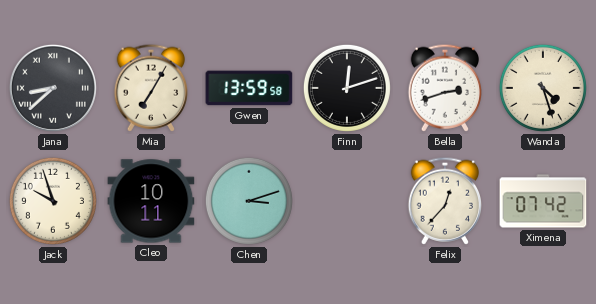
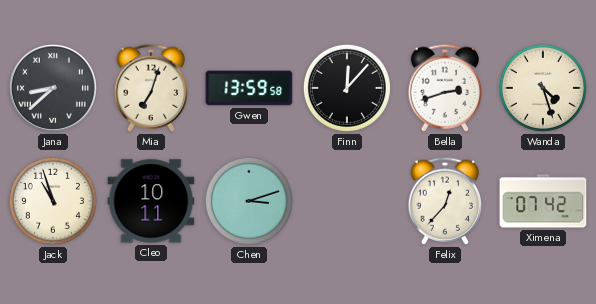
Mia: 7:05 -> 7:03 (150, 88)
Finn: 12:12 -> 12:07 (347, 88)
Jack: 9:57 -> 10:57 (53, 201)
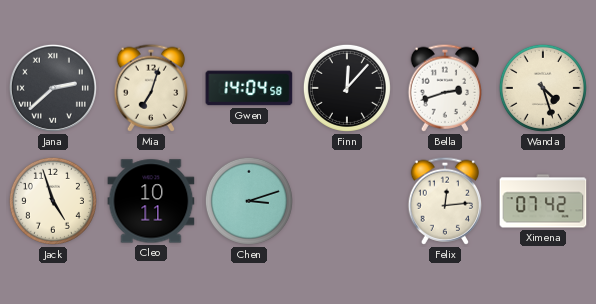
Jana: 8:38 -> 2:38 (53, 88)
Gwen: 13:59 -> 14:04 (249, 88)
Jack: 10:57 -> 4:57 (53, 201)
Felix: 12:37 -> 12:14 (444, 201)
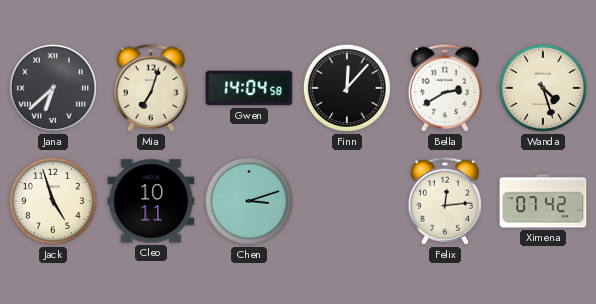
Jana: 2:38 -> 6:38 (53, 88)
Bella: 2:42 -> 2:40 (444, 88)
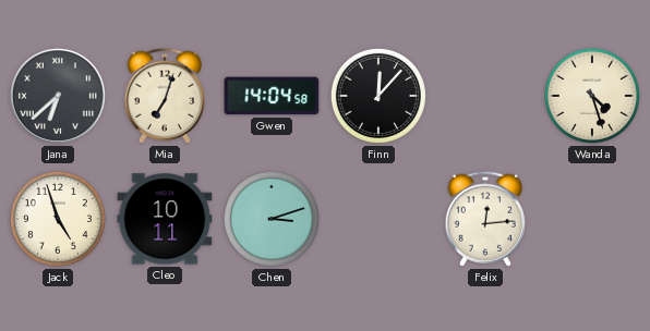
Bella: 2:40 -> none (444, 88)
Ximena: 07:42 -> none (543, 201)
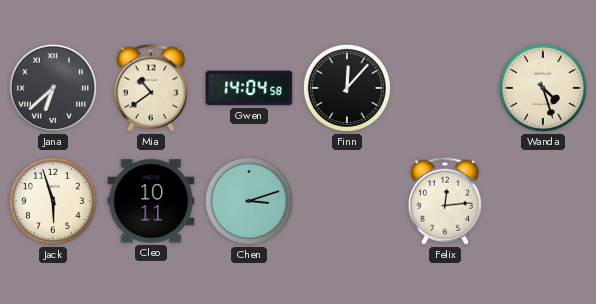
Mia: 7:03 -> 10:39 (150, 88)
Jack: 4:57 -> 5:57 (53, 201)
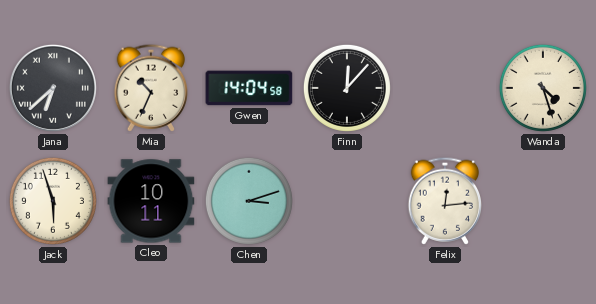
Mia: 10:39 -> 10:34 (150, 88)
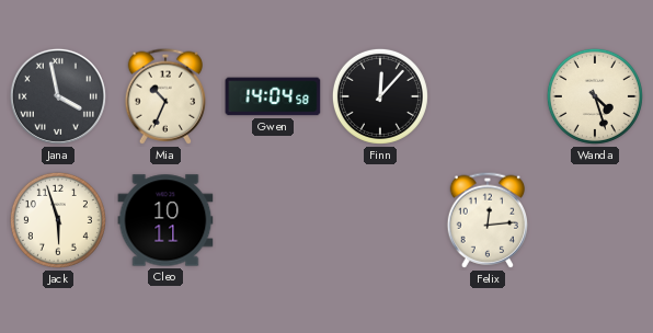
Jana: 6:38 -> 3:58 (58, 96)
Chen: 3:12 -> none (249, 201)
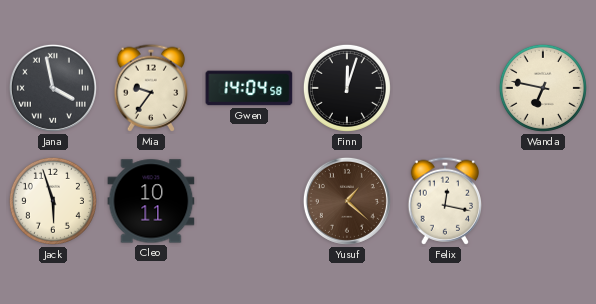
Mia: 10:34 -> 9:36 (150, 88)
Finn: 12:07 -> 12:03 (347, 88)
Wanda: 4:27 -> 6:47 (543, 88)
Yusuf: none -> 1:22 (347, 201)
Felix: 12:14 -> 12:17 (444, 201)
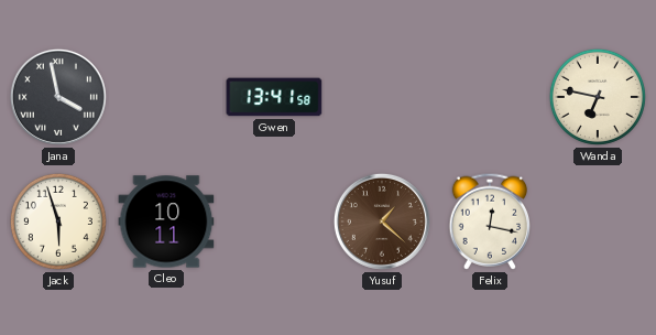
Mia: 9:36 -> none (150, 88)
Gwen: 14:04 -> 13:41 (274, 97)
Finn: 12:03 -> none (347, 88)
